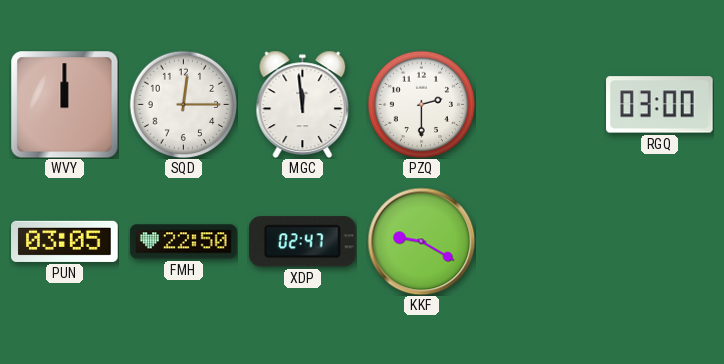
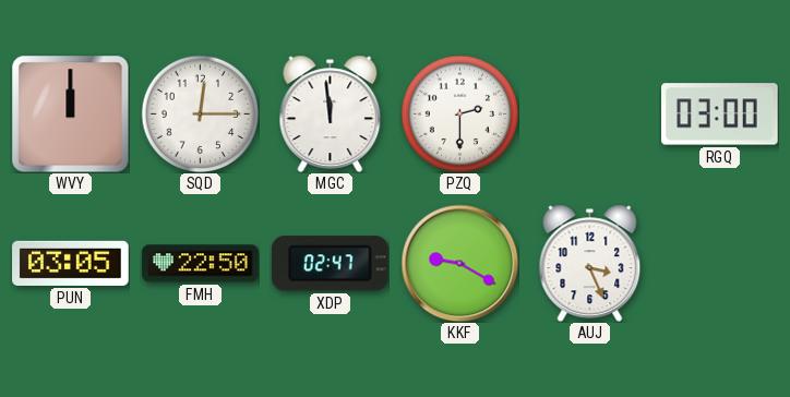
AUJ: none -> 3:26 (590, 263)
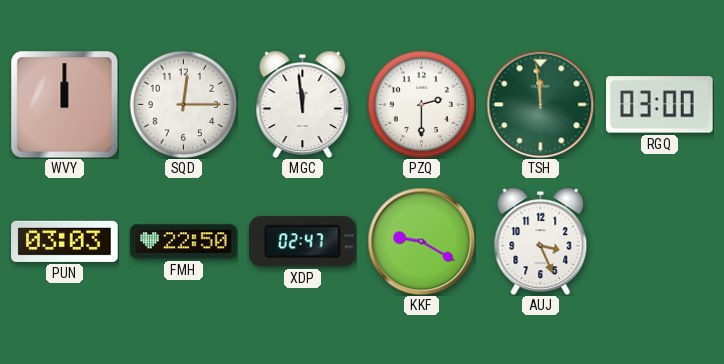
TSH: none -> 11:59 (540, 104)
PUN: 03:05 -> 03:03 (65, 241)
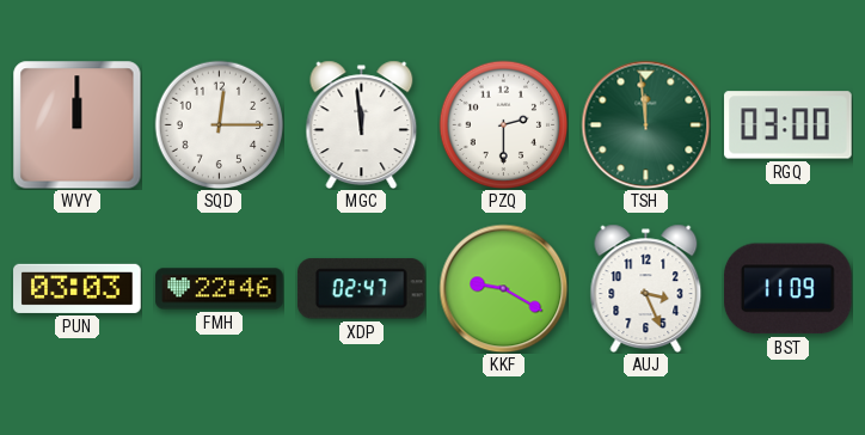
FMH: 22:50 -> 22:46 (220, 289)
BST: none -> 11:09 (787, 289)
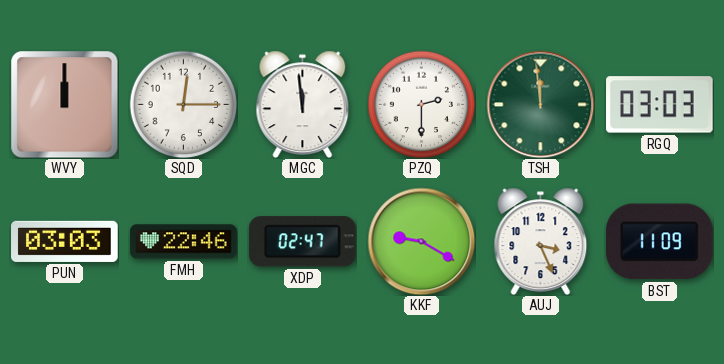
RGQ: 03:00 -> 03:03 (660, 105)
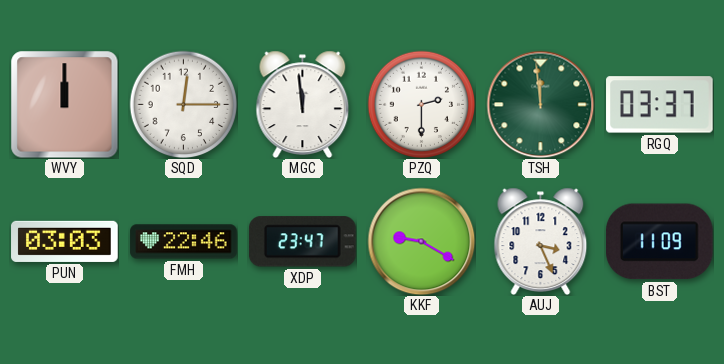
RGQ: 03:03 -> 03:37 (660, 105)
XDP: 02:47 -> 23:47 (302, 242)
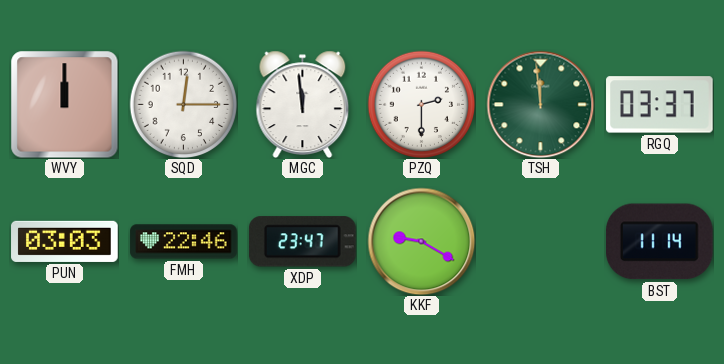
AUJ: 3:26 -> none (541, 241)
BST: 11:09 -> 11:14 (659, 242)
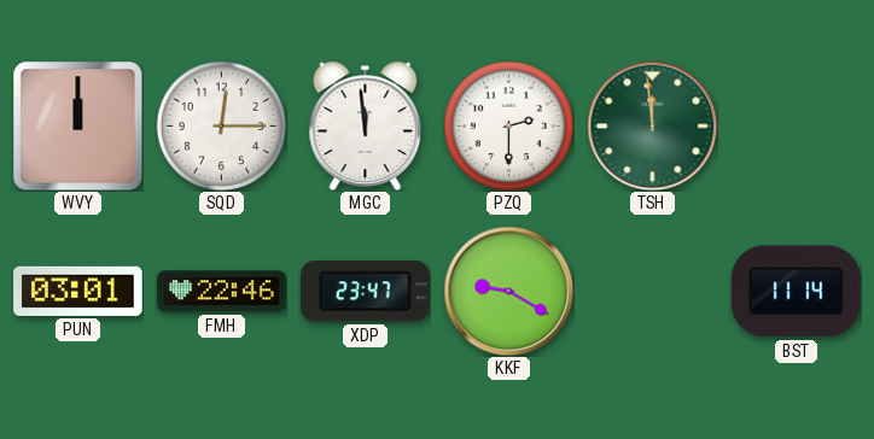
RGQ: 03:37 -> none (660, 105)
PUN: 03:03 -> 03:01 (78, 291)
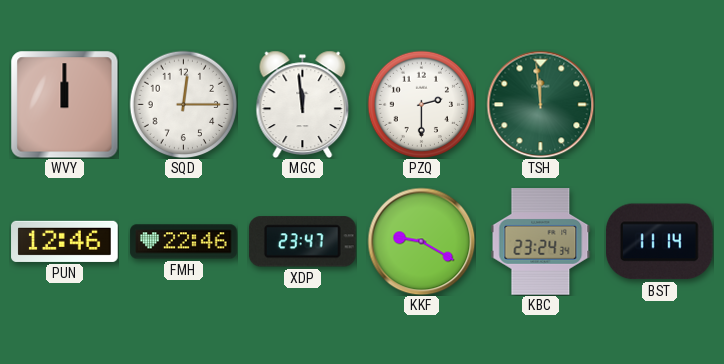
PUN: 03:01 -> 12:46 (65, 241)
KBC: none -> 23:24 (541, 242)
